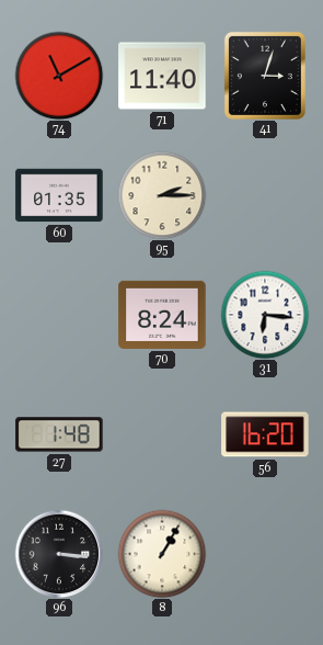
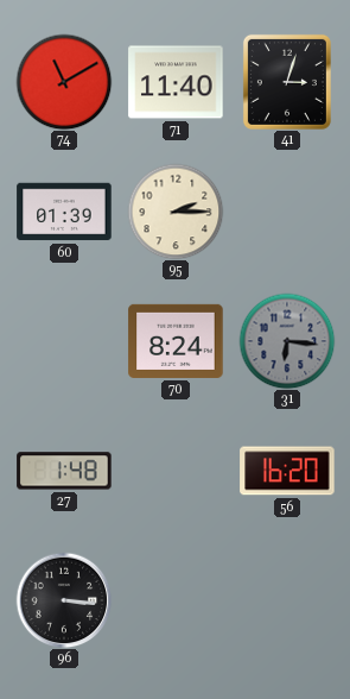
60: 01:35 -> 01:39 (64, 212)
31 dial: white -> grey (287, 341)
8: 1:05 -> none (162, 554)
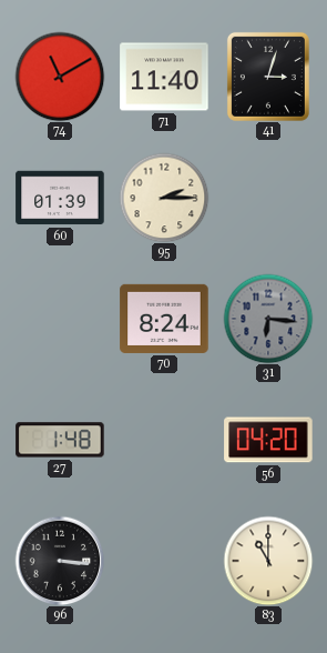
56: 16:20 -> 04:20 (268, 440)
83: none -> 11:00 (268, 561)
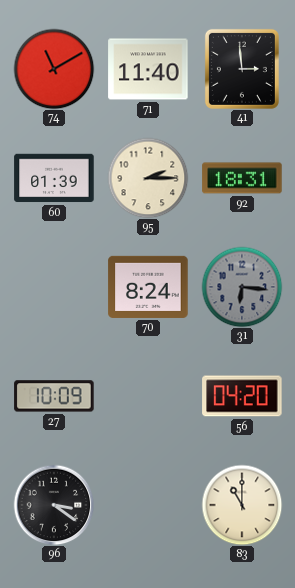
41: 3:03 -> 2:59 (242, 69)
92: none -> 18:31 (242, 178)
27: 1:48 -> 10:09 (54, 396)
96: 3:16 -> 3:21 (54, 505)
